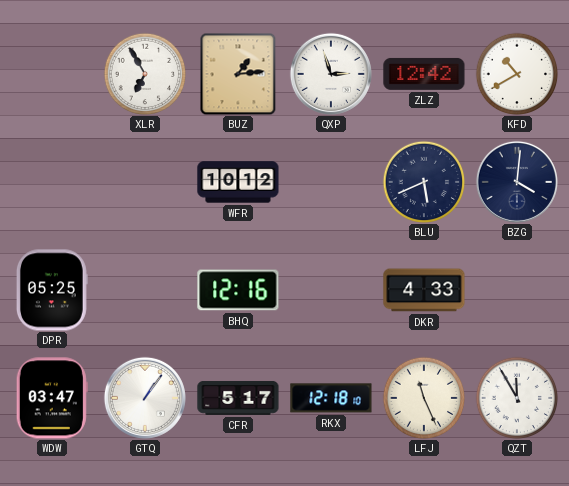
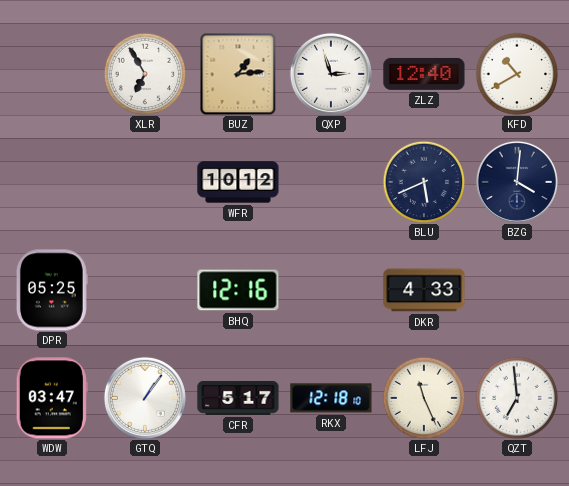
ZLZ: 12:42 -> 12:40 (424, 74)
QZT: 11:55 -> 6:59 (517, 398)
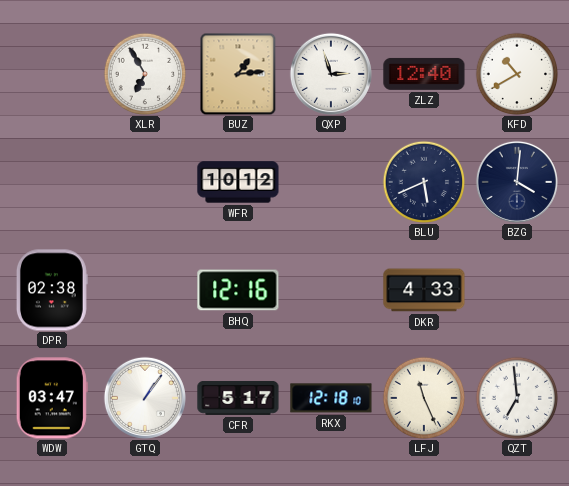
DPR: 05:25 -> 02:38 (52, 290)
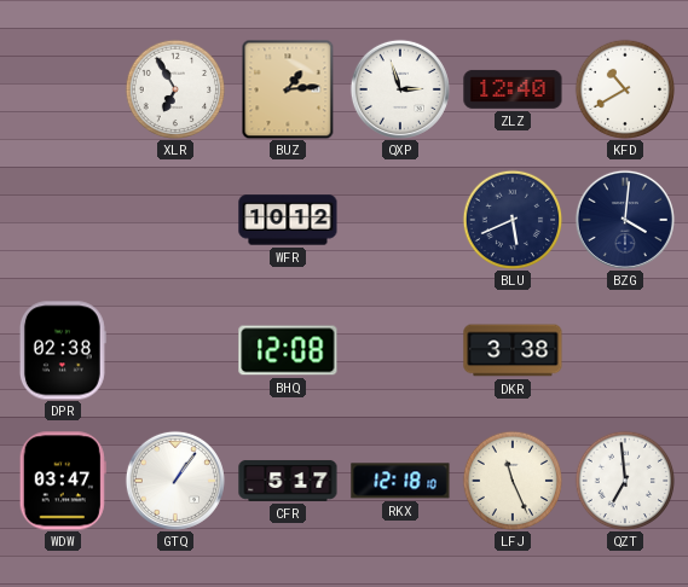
BHQ: 12:16 -> 12:08 (288, 350)
DKR: 4:33 -> 3:38 (513, 350)
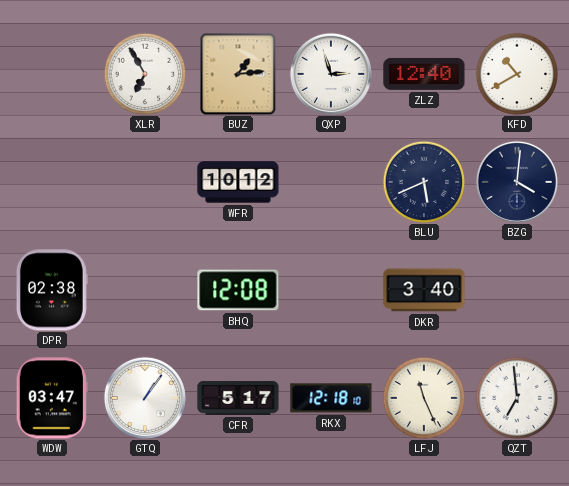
DKR: 3:38 -> 3:40 (424, 290)
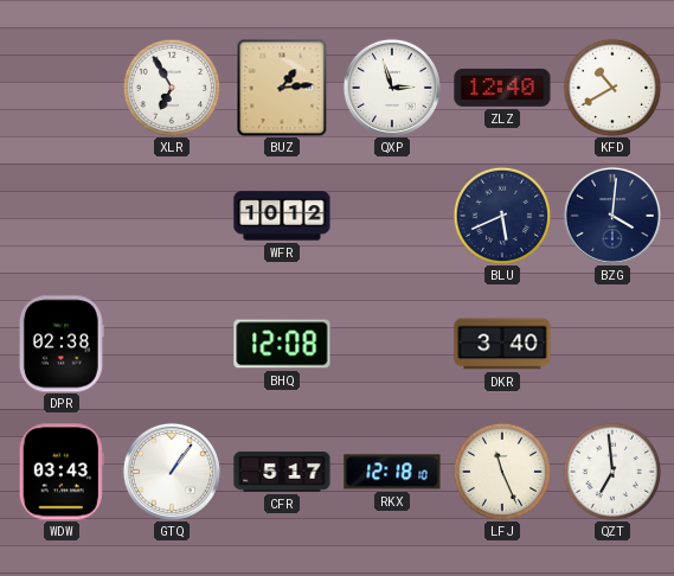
WDW: 03:47 -> 03:43 (62, 472)
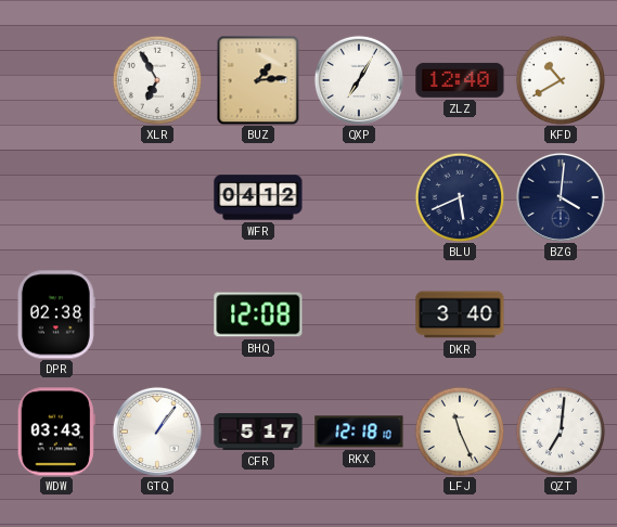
QXP: 2:57 -> 7:05 (359, 80)
WFR: 10:12 -> 04:12 (258, 197)
QZT: 6:59 -> 7:01 (561, 432)
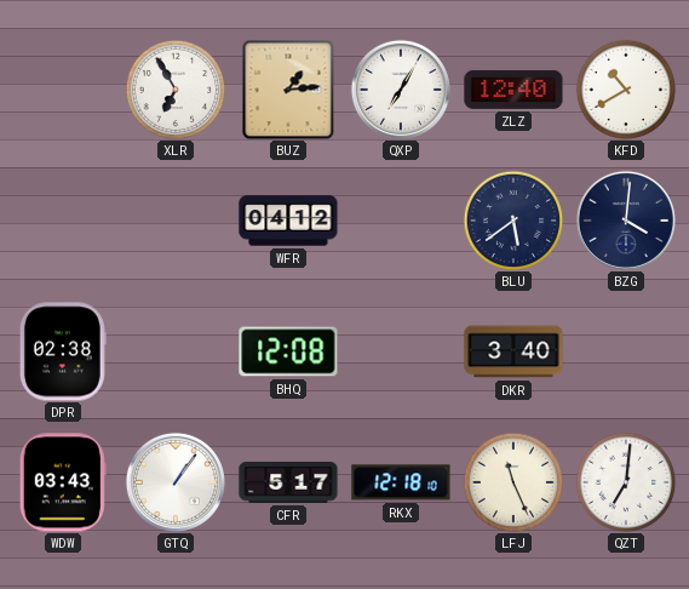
BLU: 5:41 -> 5:39 (513, 221)
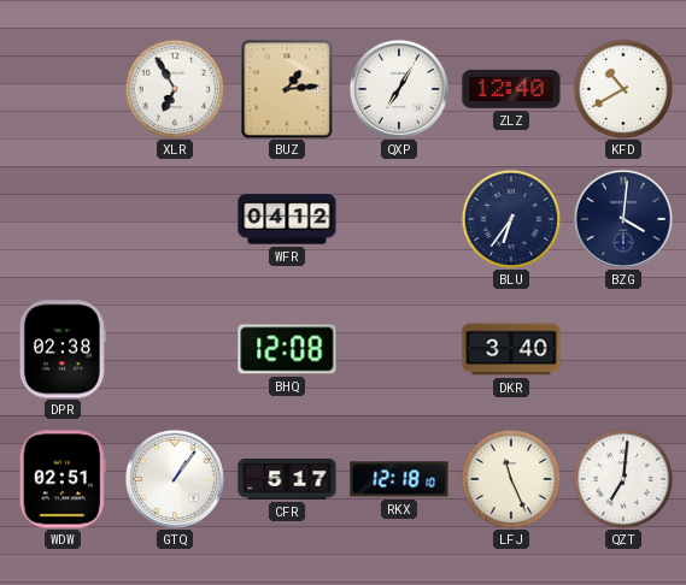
BLU: 5:39 -> 6:36 (511, 219)
WDW: 03:43 -> 02:51 (63, 479)
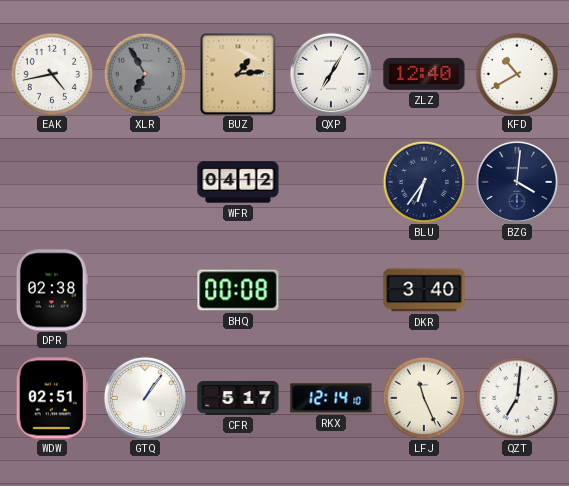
EAK: none -> 4:43 (52, 74)
XLR dial: white -> grey (145, 74)
BHQ: 12:08 -> 00:08 (238, 290)
RKX: 12:18 -> 12:14 (331, 398)
